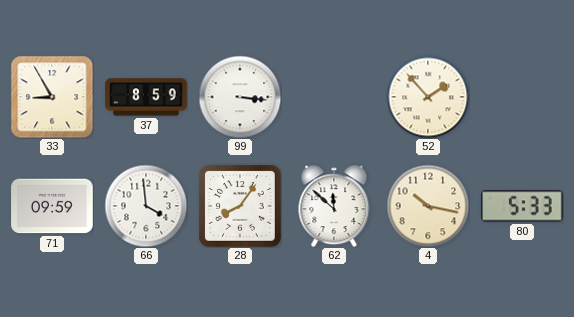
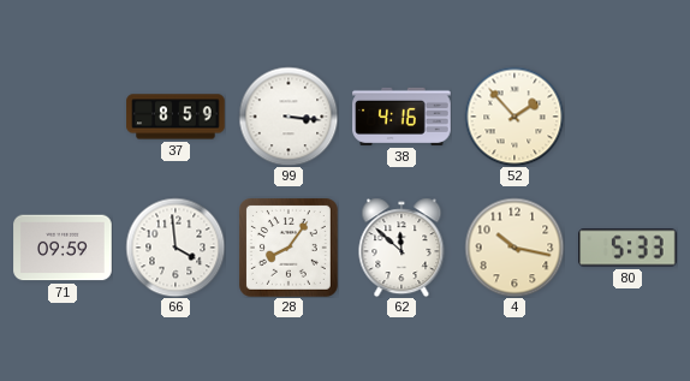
33: 8:55 -> none (52, 97)
38: none -> 4:16 (401, 117)
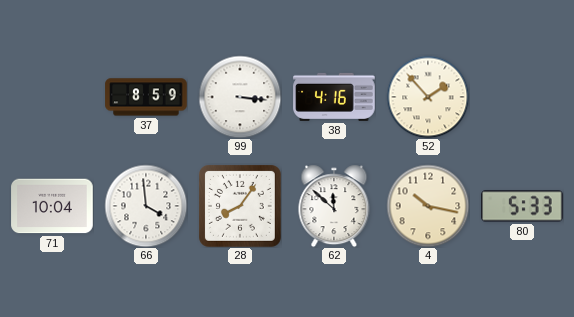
71: 09:59 -> 10:04 (52, 206)
